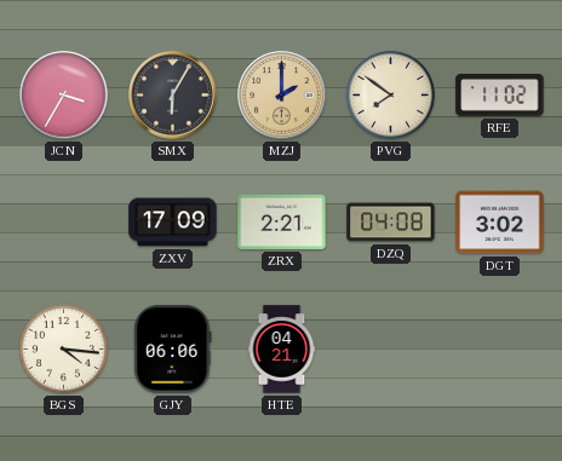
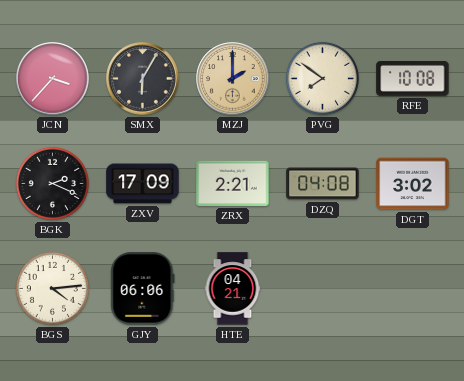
JCN: 3:35 -> 3:37 (53, 79)
RFE: 11:02 -> 10:08 (413, 78)
BGK: none -> 2:19 (52, 183)
BGS: 4:16 -> 4:14 (52, 288)
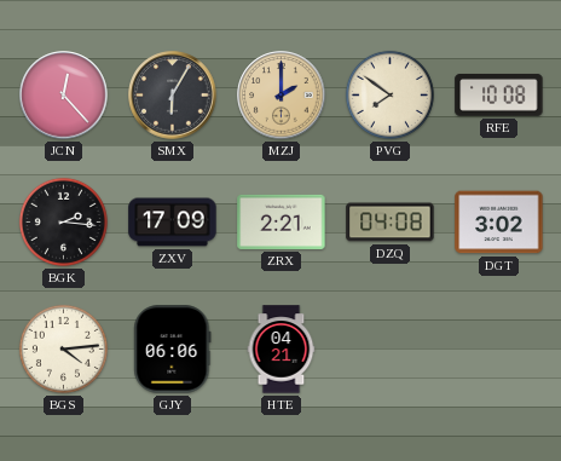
JCN: 3:37 -> 12:23 (64, 96)
BGK: 2:19 -> 2:16 (63, 221)
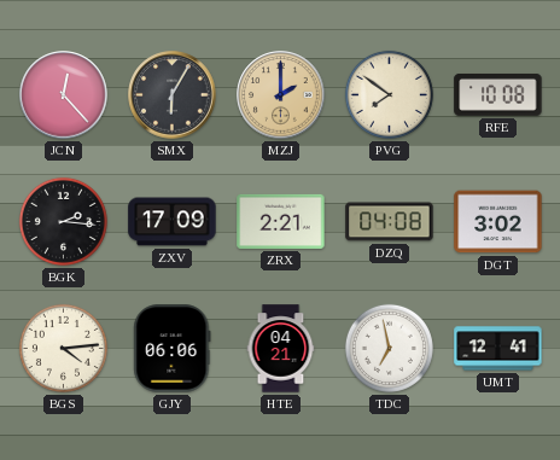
TDC: none -> 6:58 (389, 348)
UMT: none -> 12:41 (498, 349)
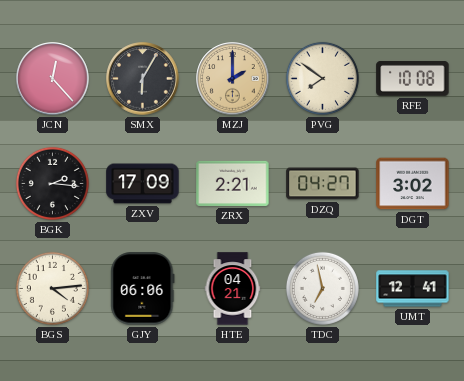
DZQ: 04:08 -> 04:27 (323, 184)
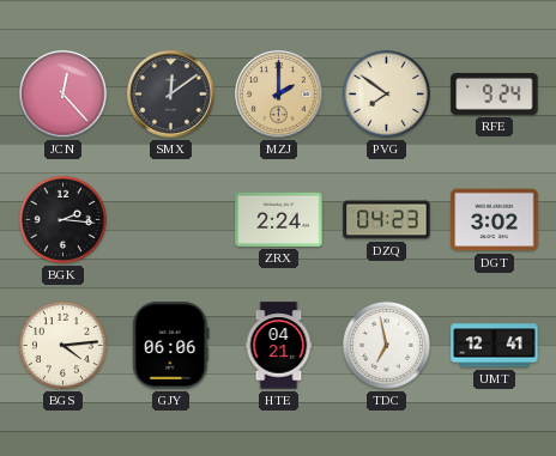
SMX: 6:05 -> 12:09 (171, 95)
RFE: 10:08 -> 9:24 (495, 93)
ZXV: 17:09 -> none (143, 184)
ZRX: 2:21 -> 2:24 (279, 219)
DZQ: 04:27 -> 04:23 (387, 220)
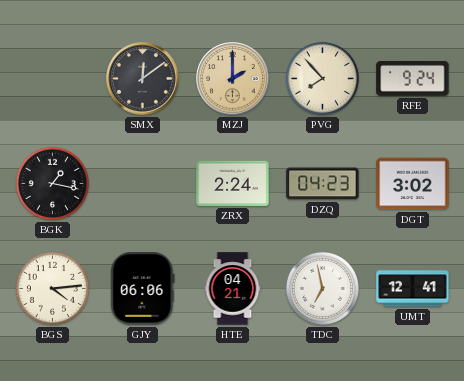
JCN: 12:23 -> none (64, 95)
PVG: 7:51 -> 7:53 (322, 78)
BGK: 2:16 -> 1:17 (52, 183)
